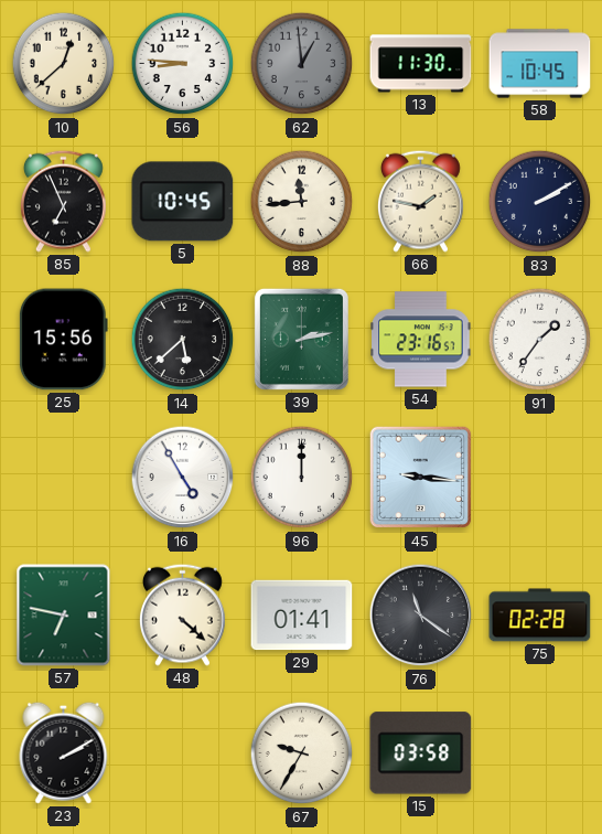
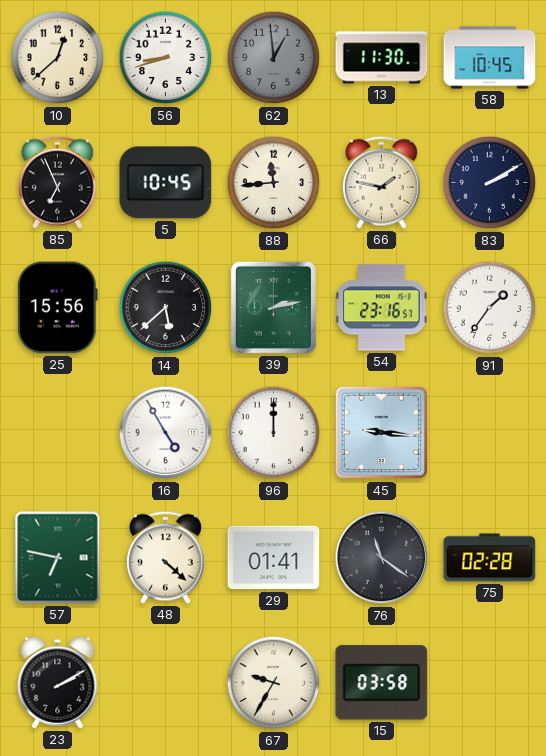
56: 8:46 -> 8:42 (166, 58)
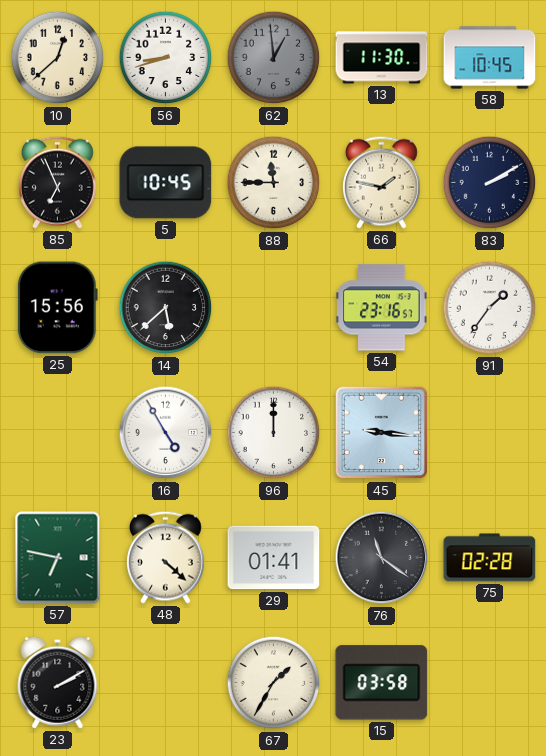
88: 11:44 -> 11:45 (274, 183)
39: 2:13 -> none (273, 307)
67: 9:35 -> 1:35 (274, 683)
